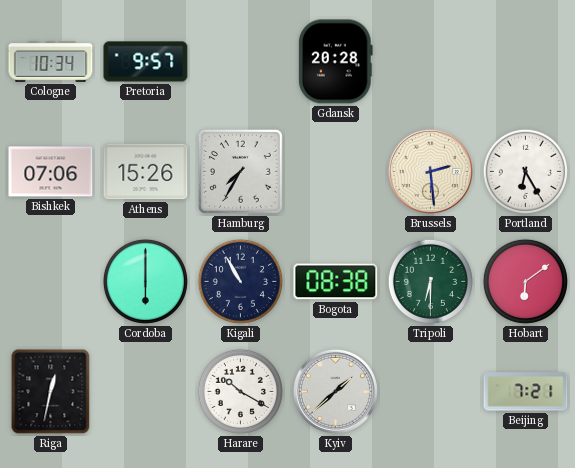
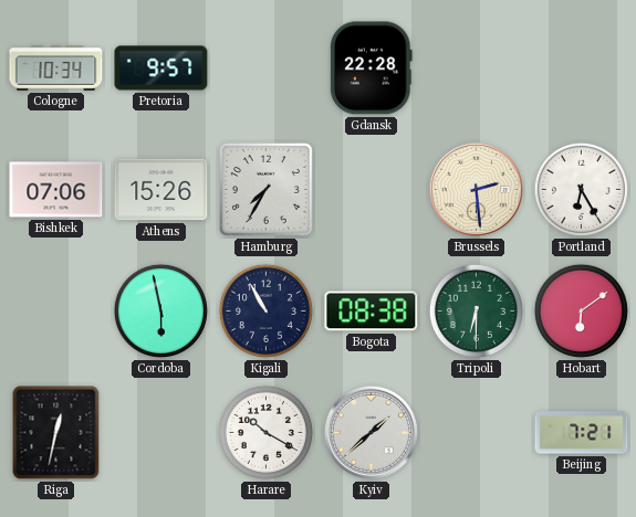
Gdansk: 20:28 -> 22:28 (372, 68)
Cordoba: 6:00 -> 5:58 (160, 310)
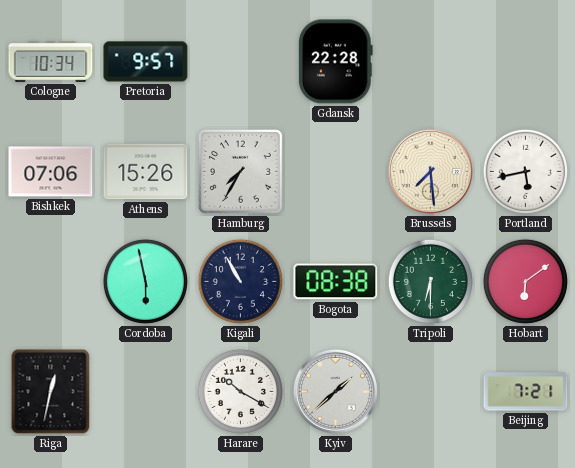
Brussels: 2:29 -> 7:29 (430, 171)
Portland: 6:25 -> 5:43 (525, 171)
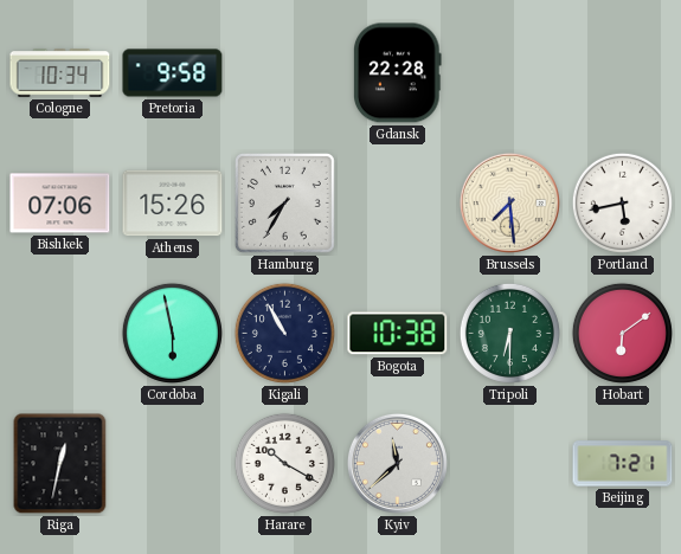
Pretoria: 9:57 -> 9:58 (173, 73)
Bogota: 08:38 -> 10:38 (398, 334)
Kyiv: 1:38 -> 11:38 (397, 463)
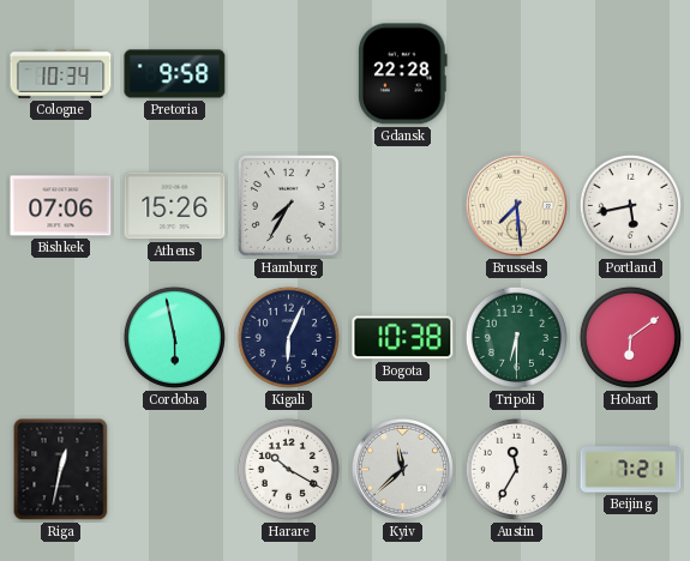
Kigali: 10:55 -> 6:04 (288, 337)
Austin: none -> 11:35 (516, 469)
